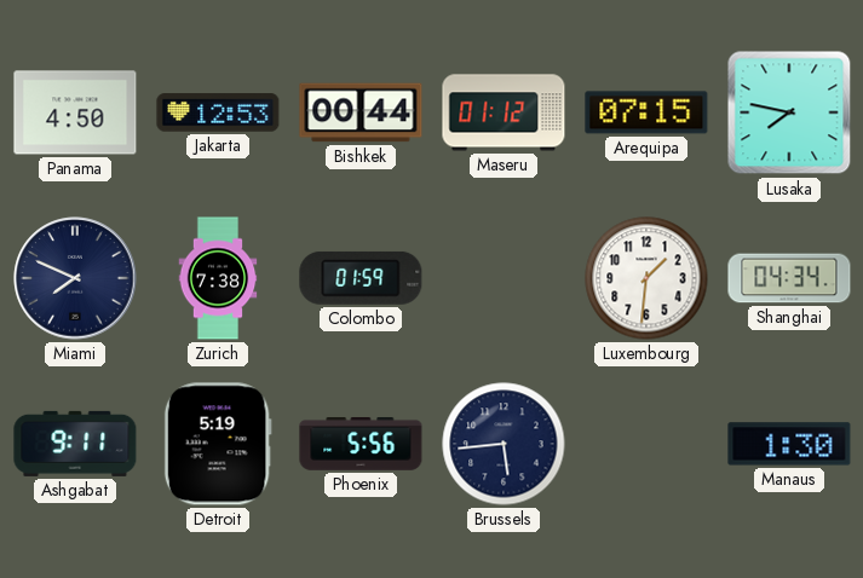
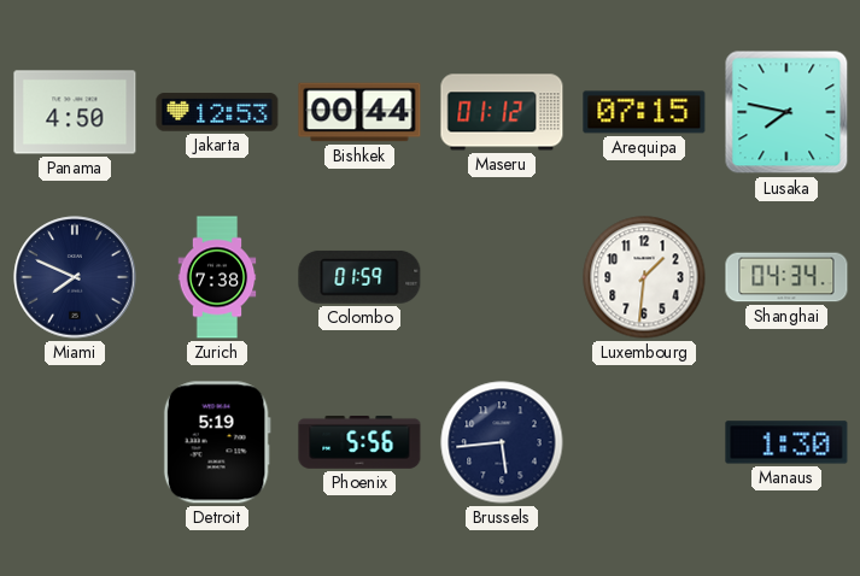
Ashgabat: 9:11 -> none (75, 444)
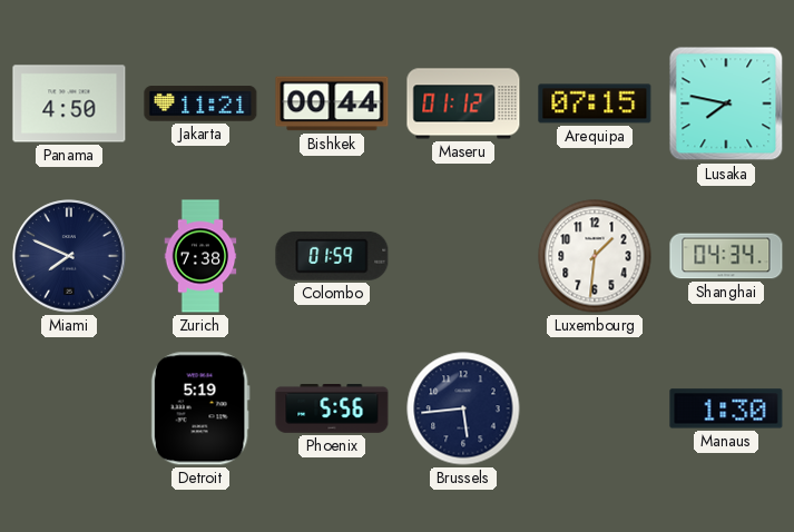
Jakarta: 12:53 -> 11:21 (200, 104)
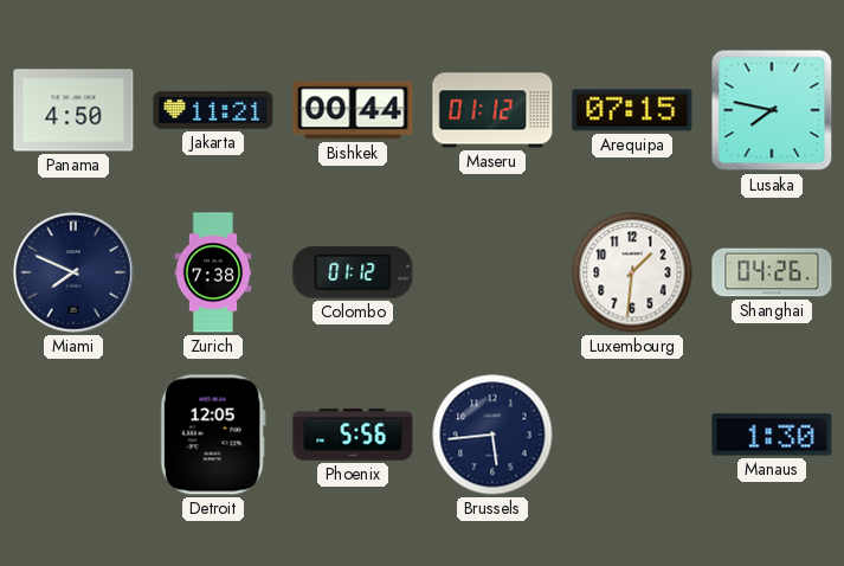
Colombo: 01:59 -> 01:12 (353, 272)
Shanghai: 04:34 -> 04:26 (772, 272)
Detroit: 5:19 -> 12:05 (213, 435)
